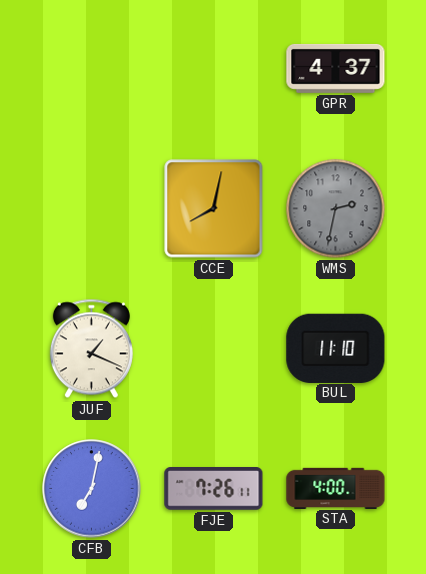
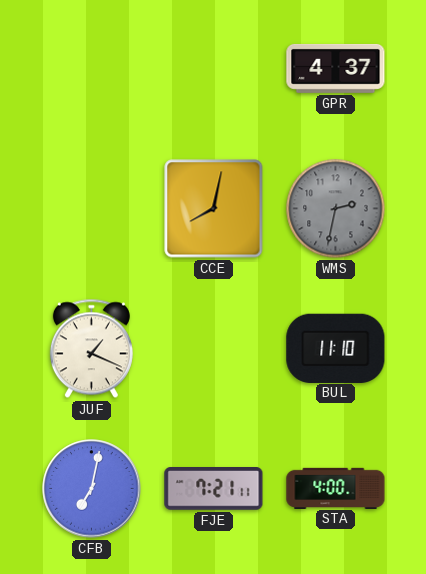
FJE: 7:26 -> 7:21 (214, 489)
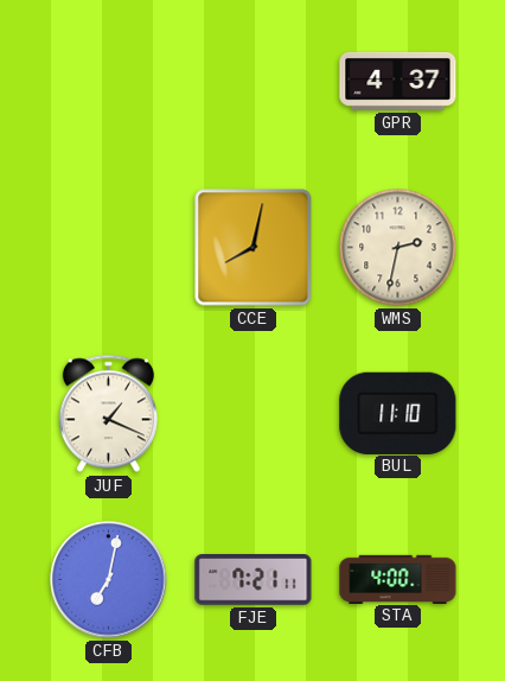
WMS dial: grey -> cream (398, 248)
